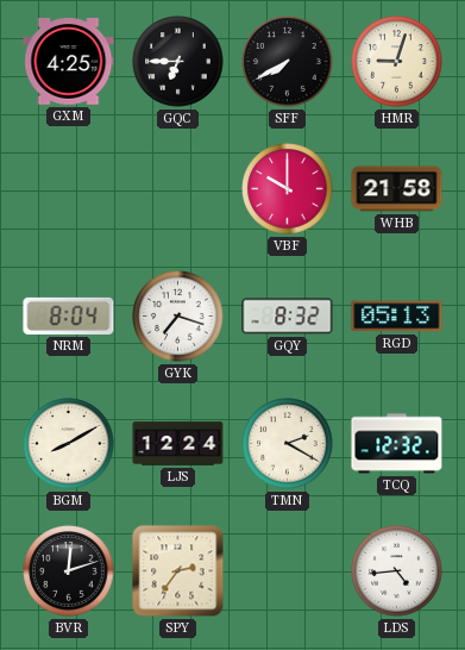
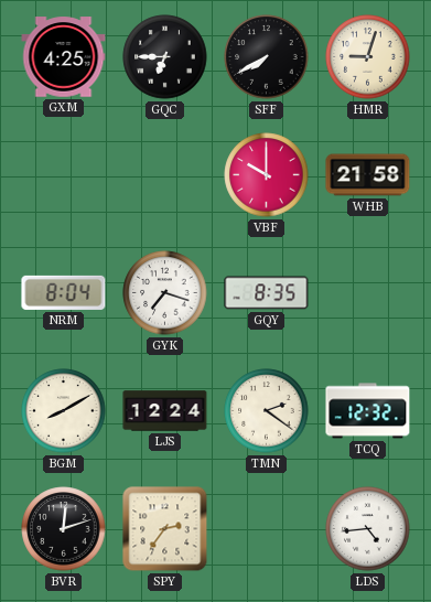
GQY: 8:32 -> 8:35 (267, 293)
RGD: 05:13 -> none (397, 317)
TMN: 2:20 -> 2:21 (267, 411)
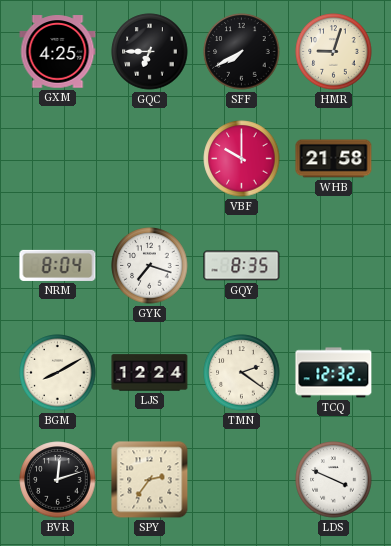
LDS: 4:44 -> 3:49 (334, 480)
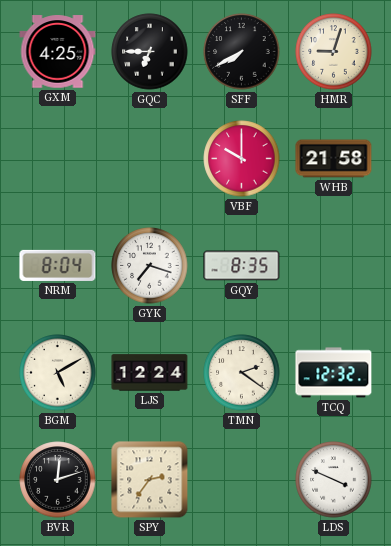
BGM: 8:10 -> 5:10 (58, 373)
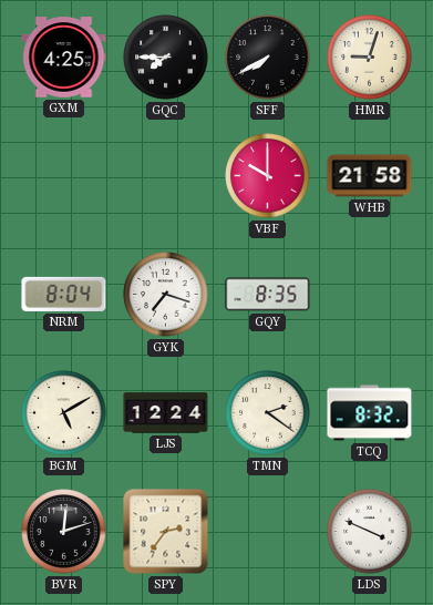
GQC: 6:45 -> 7:45 (166, 58)
TCQ: 12:32 -> 8:32 (370, 413)
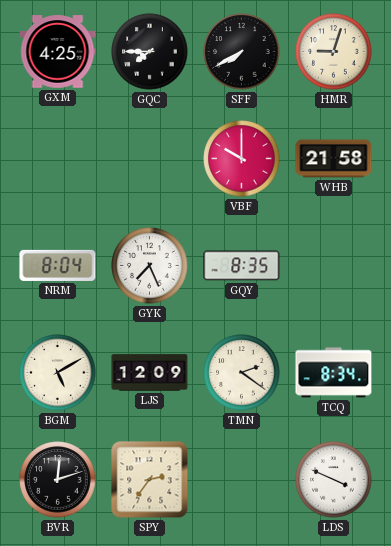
GYK: 7:18 -> 7:26 (150, 266)
LJS: 12:24 -> 12:09 (150, 373)
TCQ: 8:32 -> 8:34 (334, 373)
